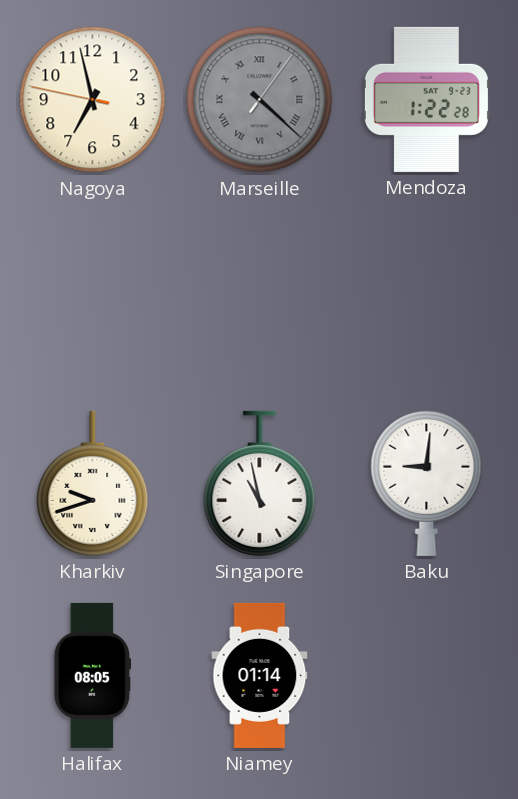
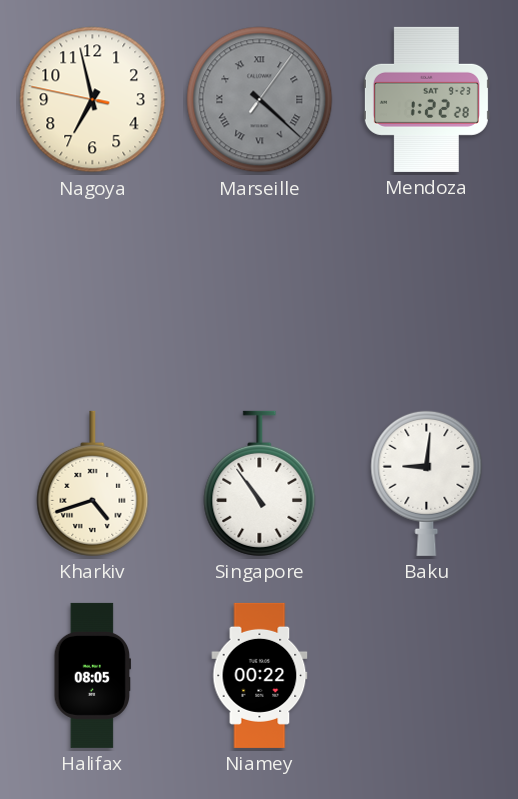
Kharkiv: 9:42 -> 4:42 (93, 483)
Singapore: 10:58 -> 10:54 (260, 483)
Niamey: 01:14 -> 00:22 (260, 675)
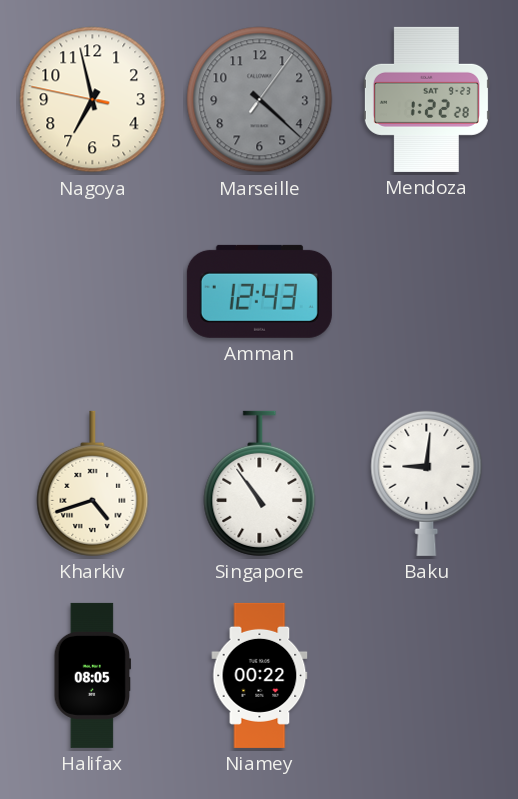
Marseille numerals: Roman -> Arabic (260, 100)
Amman: none -> 12:43 (259, 291)
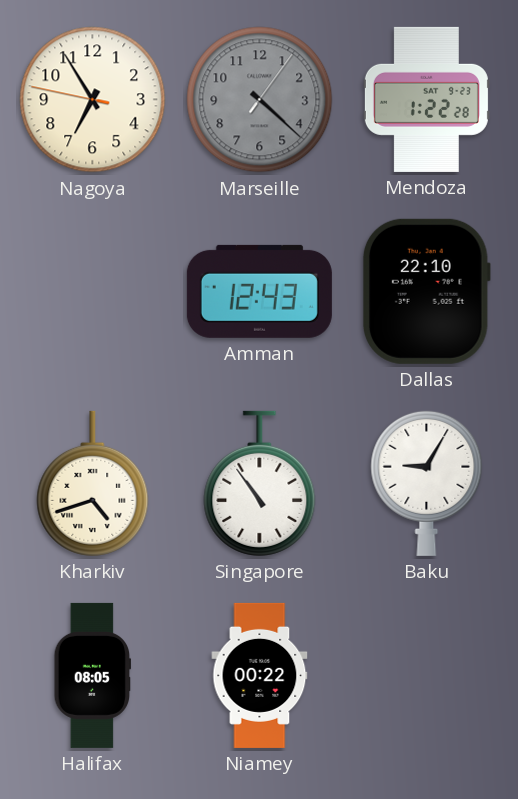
Nagoya: 6:57 -> 6:54 (93, 100)
Dallas: none -> 22:10 (426, 291)
Baku: 9:01 -> 9:05 (427, 483)
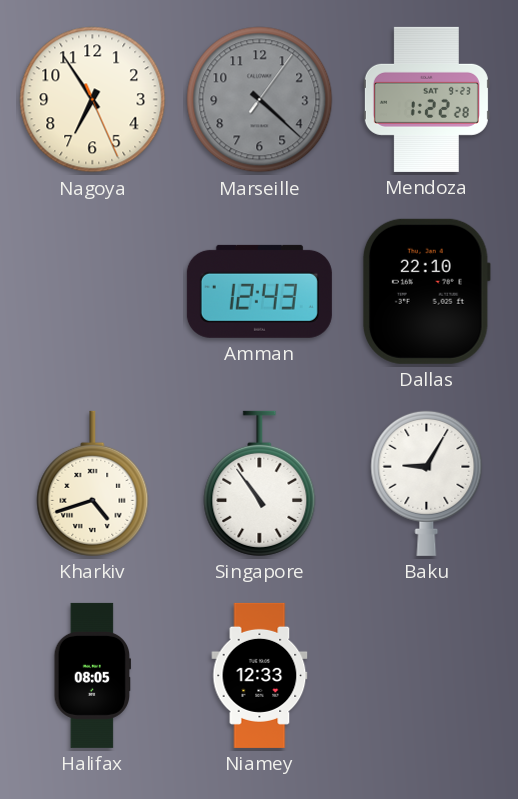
Nagoya: 6:54:47 -> 6:54:26 (93, 100)
Niamey: 00:22 -> 12:33 (260, 675)
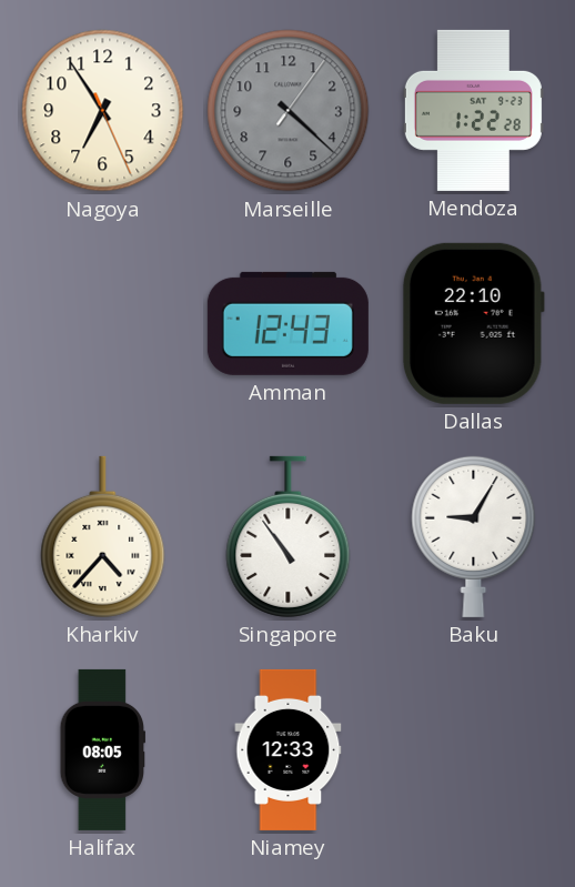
Kharkiv: 4:42 -> 4:37 (103, 536)
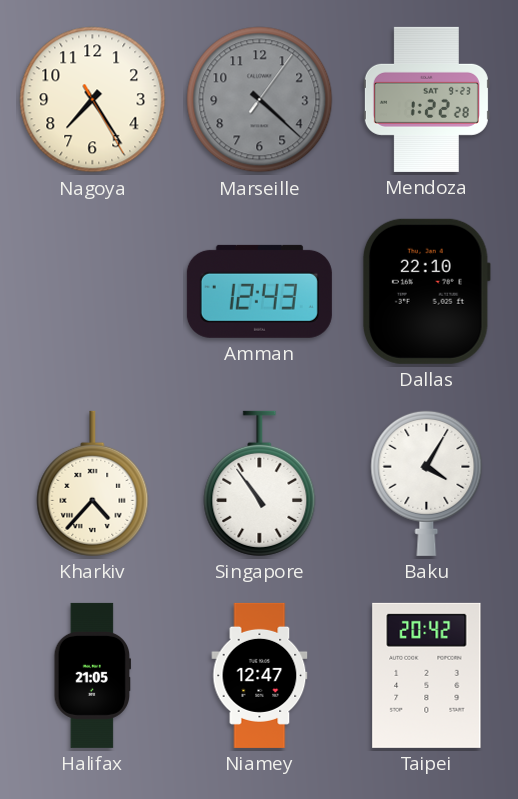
Nagoya: 6:54 -> 7:24 (93, 100)
Baku: 9:05 -> 4:05 (427, 483)
Halifax: 08:05 -> 21:05 (92, 675)
Niamey: 12:33 -> 12:47 (260, 675)
Taipei: none -> 20:42 (427, 675)
